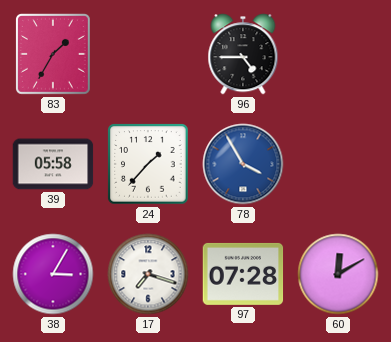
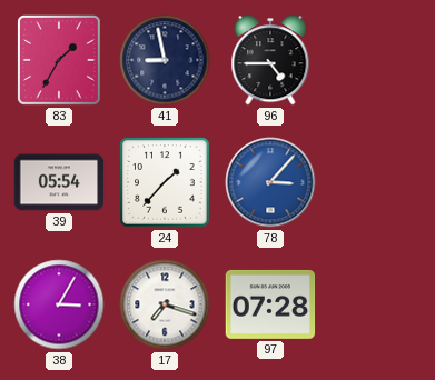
41: none -> 8:58 (165, 60)
39: 05:58 -> 05:54 (59, 182)
78: 3:55 -> 3:07 (270, 182)
60: 12:10 -> none (338, 274)
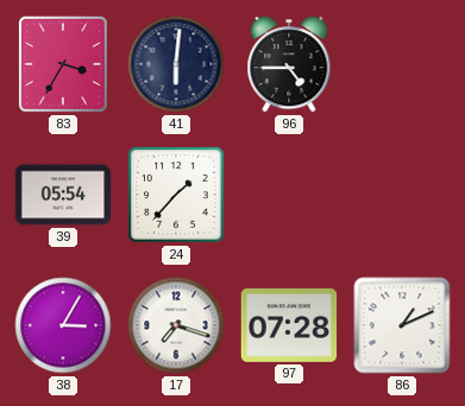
83: 1:35 -> 3:35 (64, 65)
41: 8:58 -> 6:01 (176, 64)
78: 3:07 -> none (270, 182)
86: none -> 1:11 (402, 325)
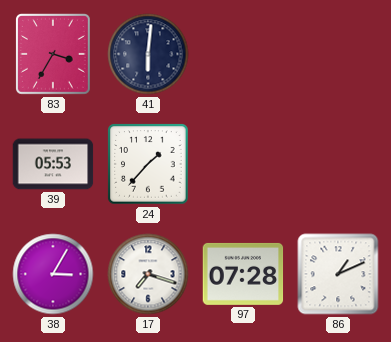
96: 4:45 -> none (289, 64)
39: 05:54 -> 05:53 (53, 164)
